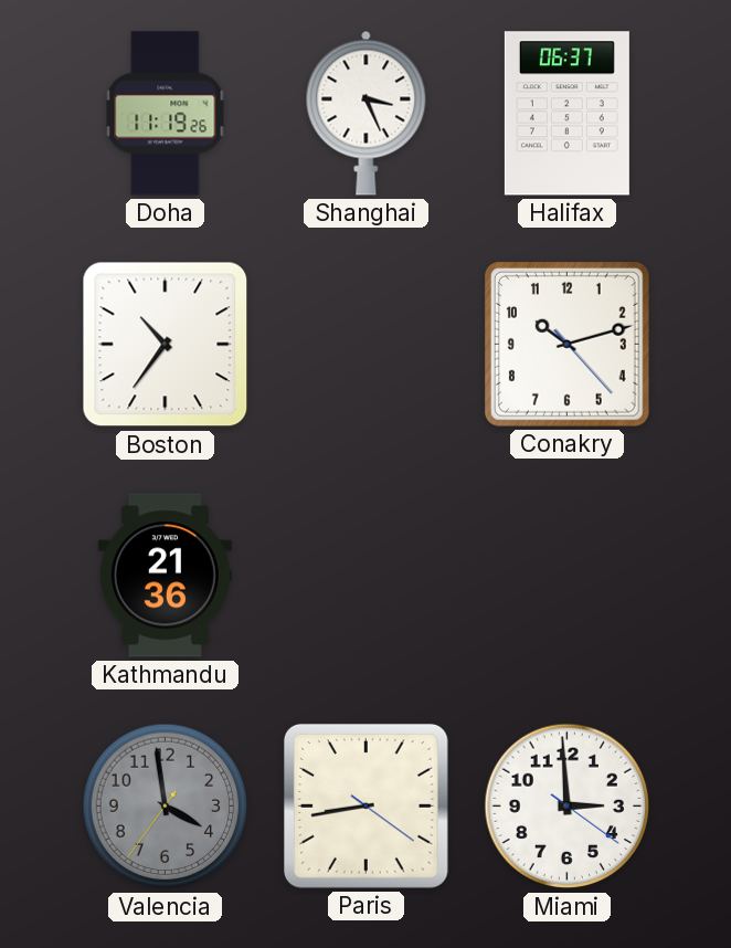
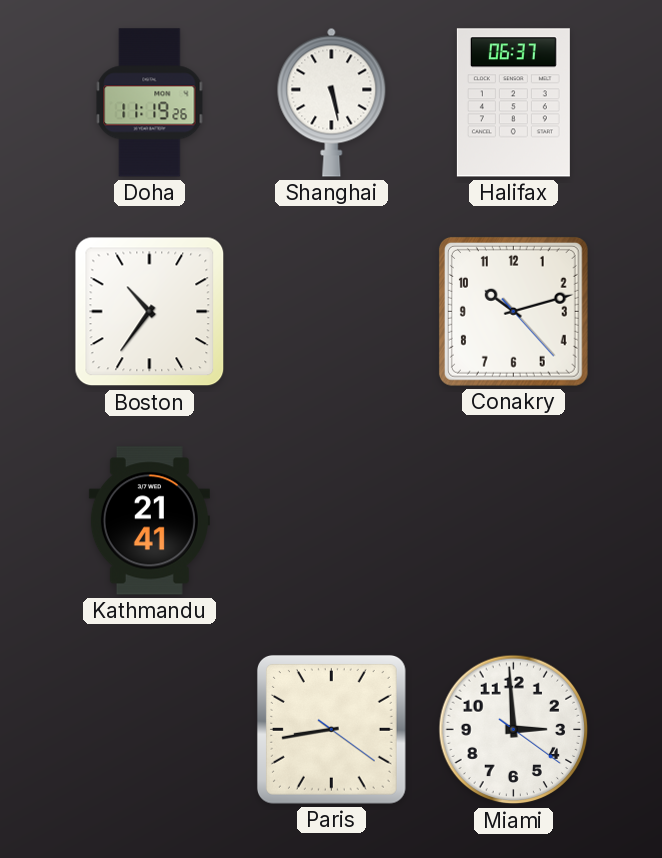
Shanghai: 3:26 -> 5:28 (332, 102)
Kathmandu: 21:36 -> 21:41 (149, 521)
Valencia: 3:58 -> none (166, 807)
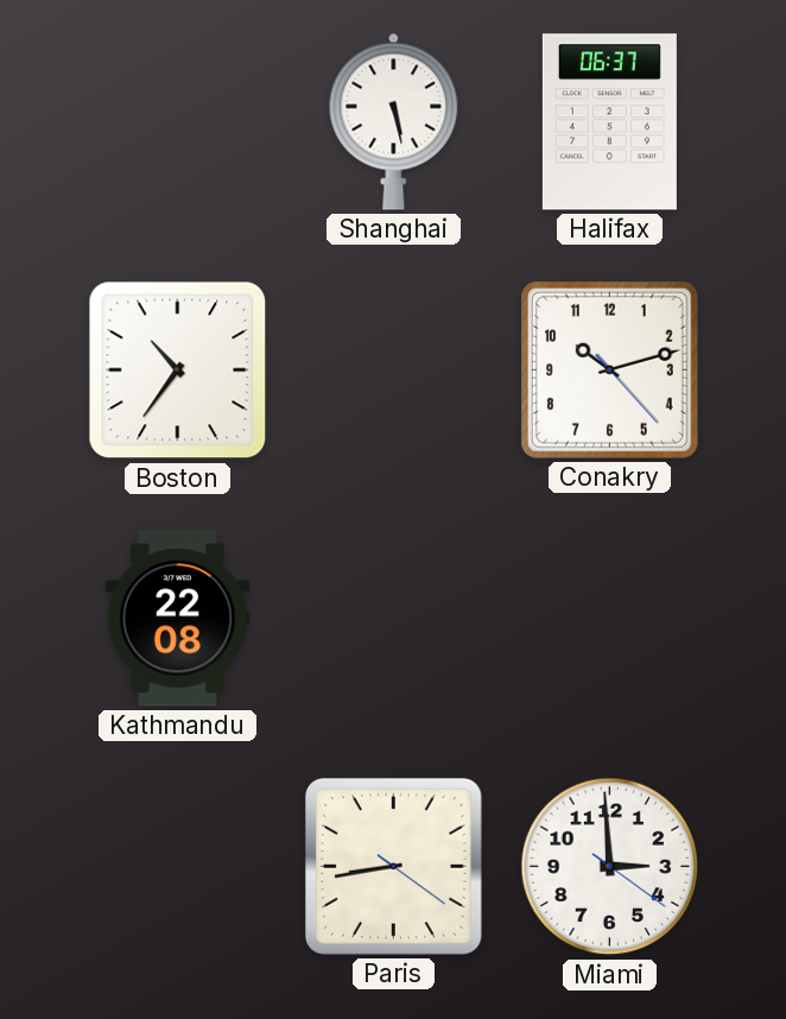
Doha: 11:19 -> none (150, 103)
Kathmandu: 21:41 -> 22:08 (177, 619)
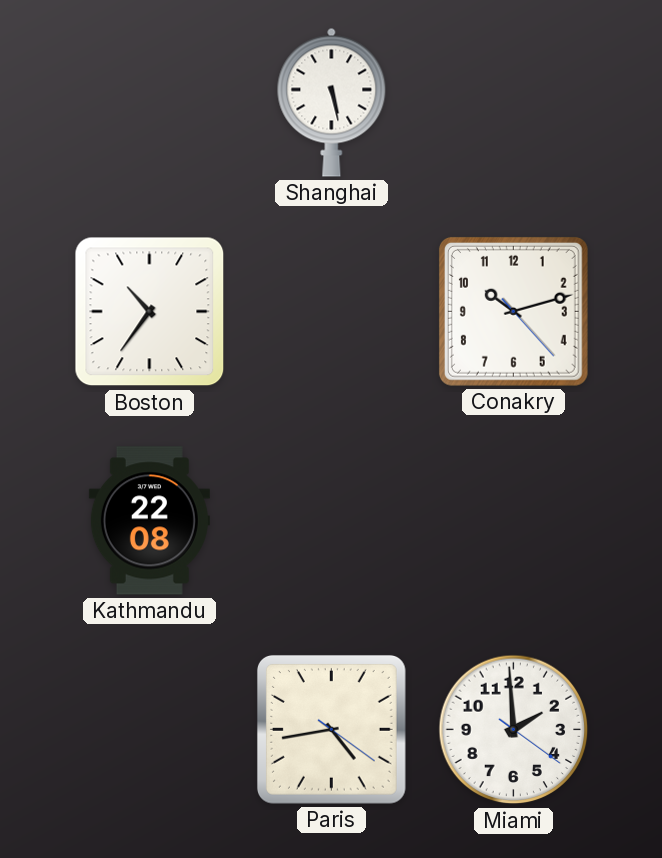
Halifax: 06:37 -> none (609, 122)
Paris: 8:43 -> 4:43 (331, 729)
Miami: 2:59 -> 1:59 (514, 730)
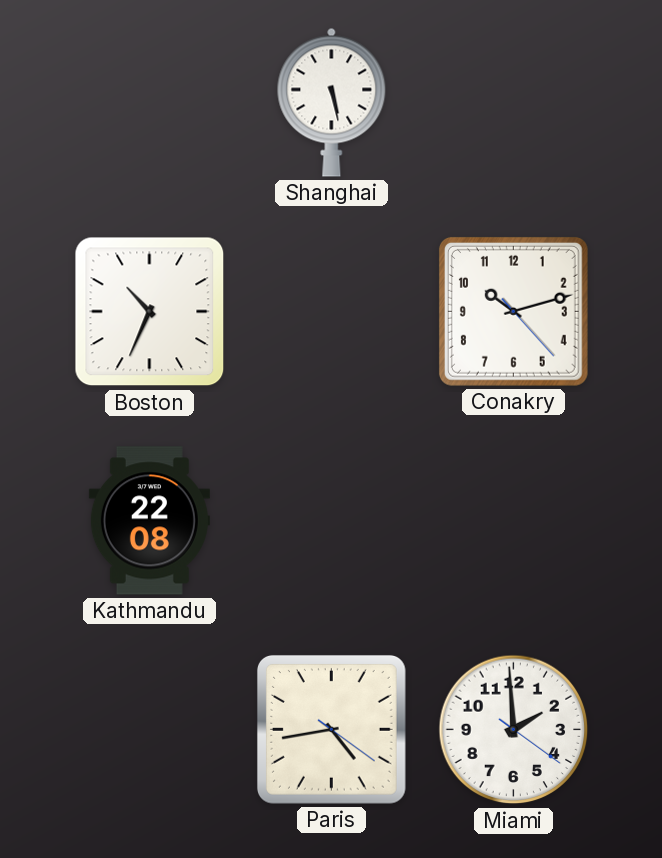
Boston: 10:36 -> 10:34 (150, 312)
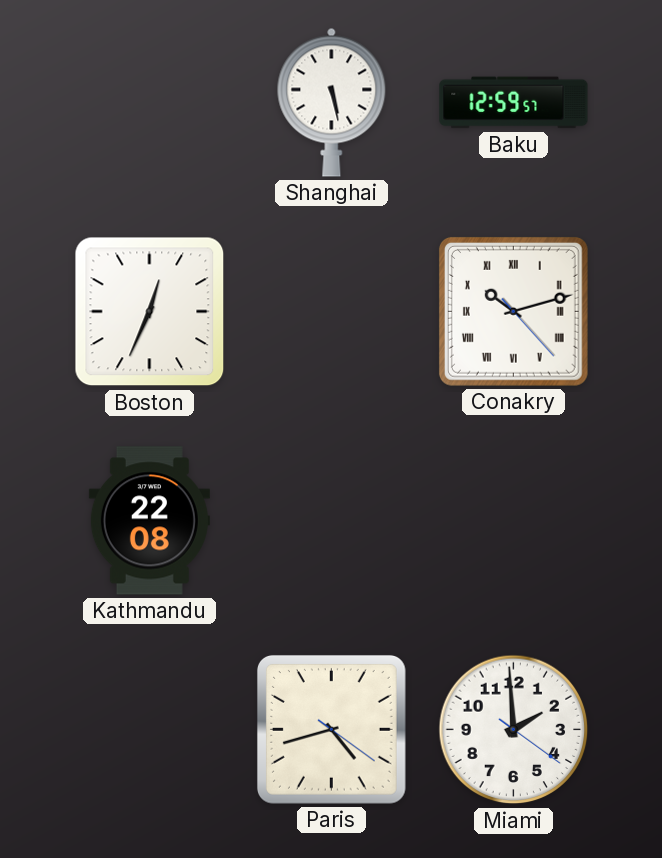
Baku: none -> 12:59 (514, 103)
Boston: 10:34 -> 12:34 (150, 312)
Conakry numerals: Arabic -> Roman (513, 311)
Paris: 4:43 -> 4:42 (331, 729)
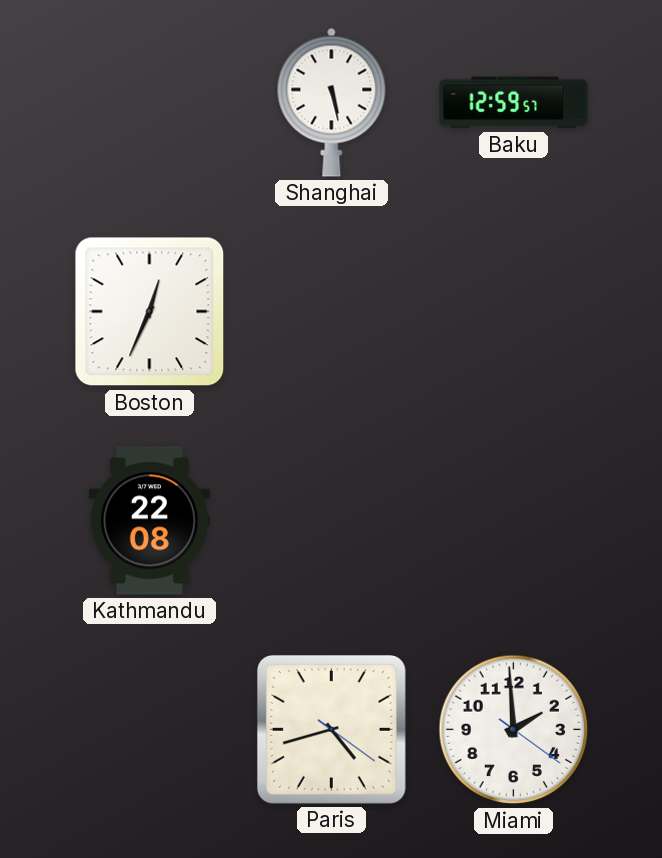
Conakry: 10:12 -> none (513, 311)
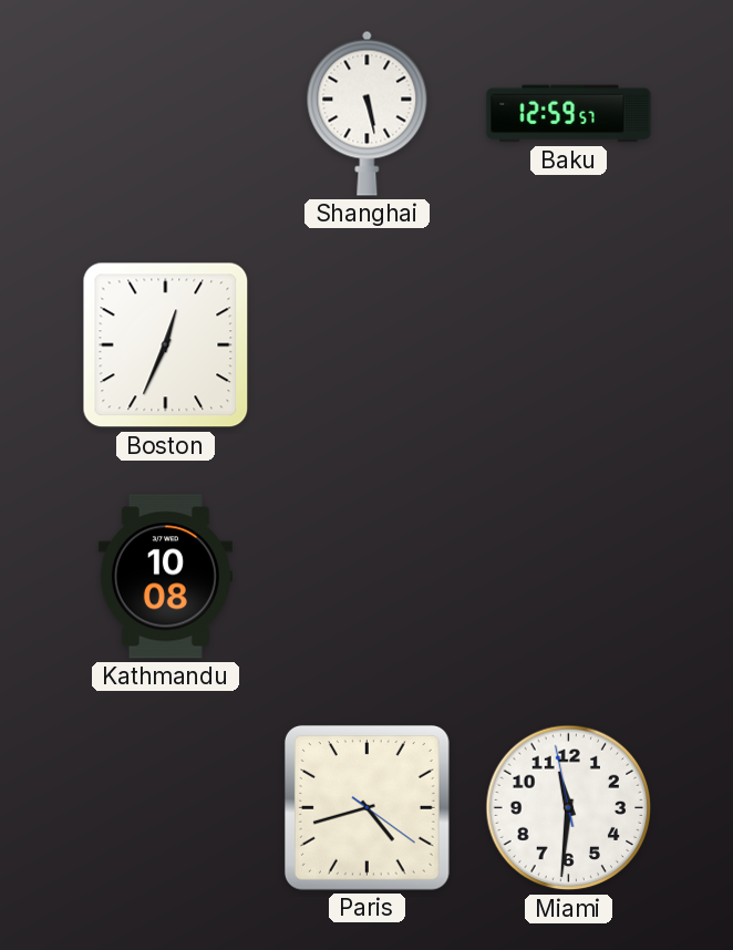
Kathmandu: 22:08 -> 10:08 (165, 577)
Miami: 1:59 -> 11:30 (569, 808)
